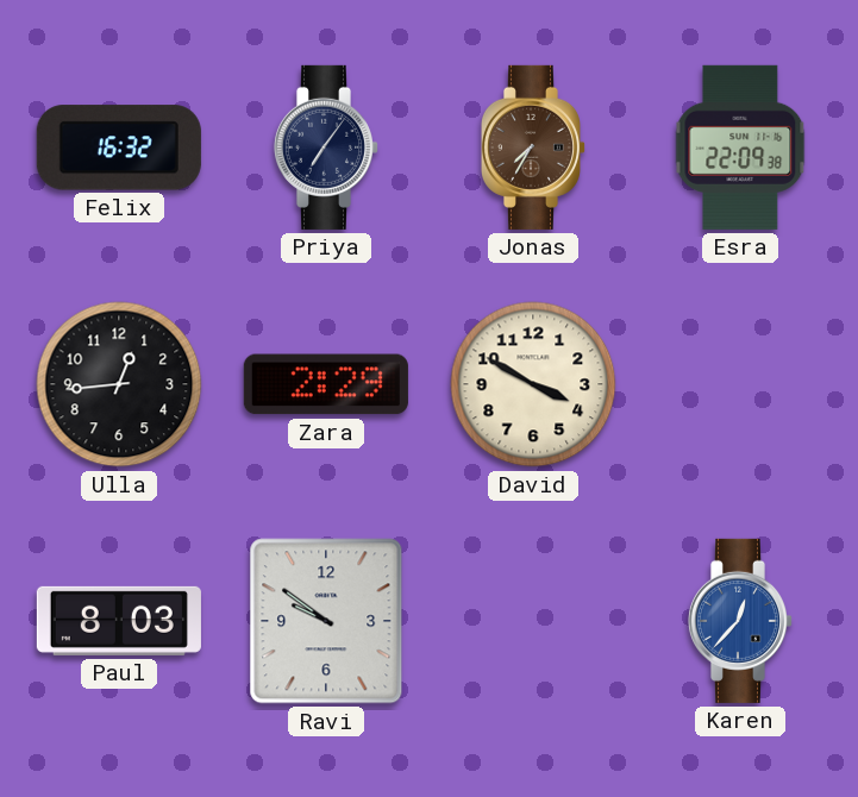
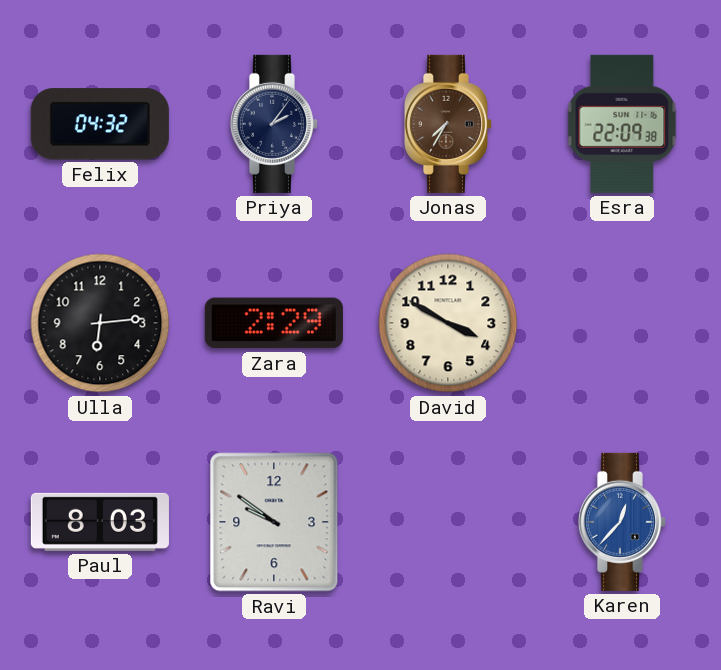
Felix: 16:32 -> 04:32 (100, 124)
Priya: 7:06 -> 2:06 (273, 124)
Ulla: 12:44 -> 6:14 (100, 323)
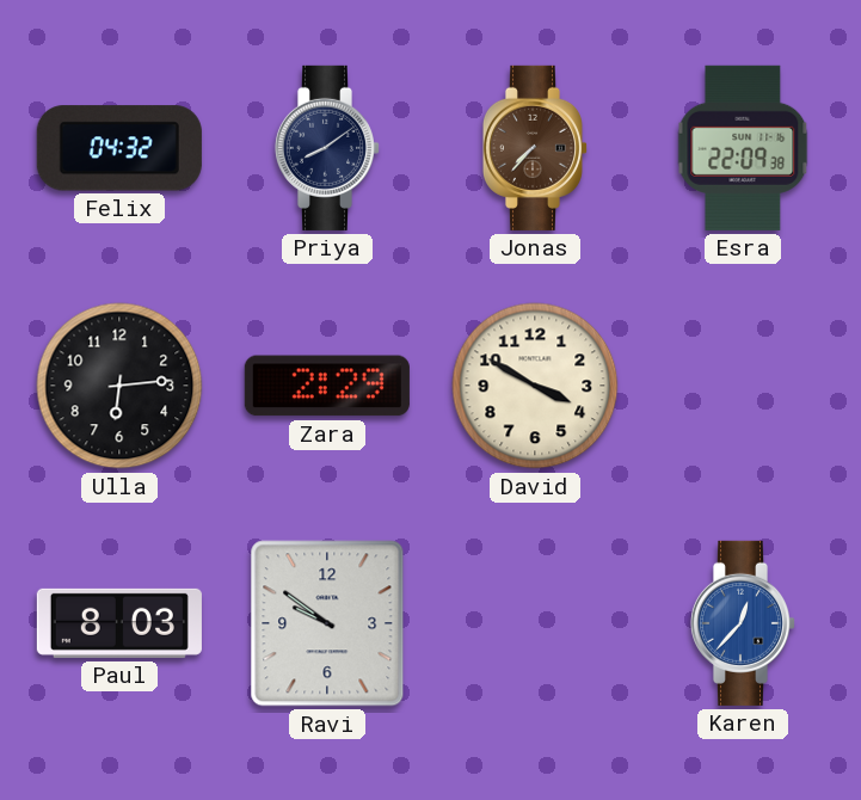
Priya: 2:06 -> 8:09 (326, 148)
Jonas: 7:35 -> 7:37 (534, 148)
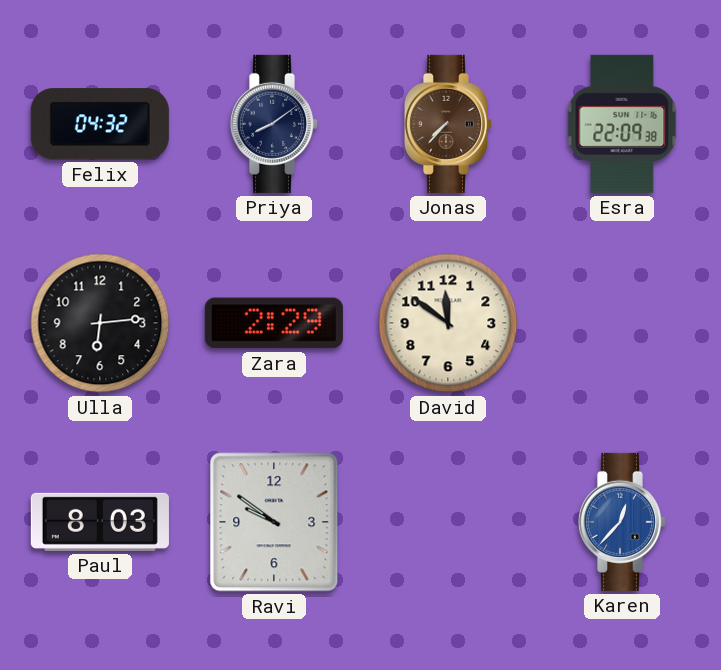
David: 3:50 -> 11:51 (448, 323)
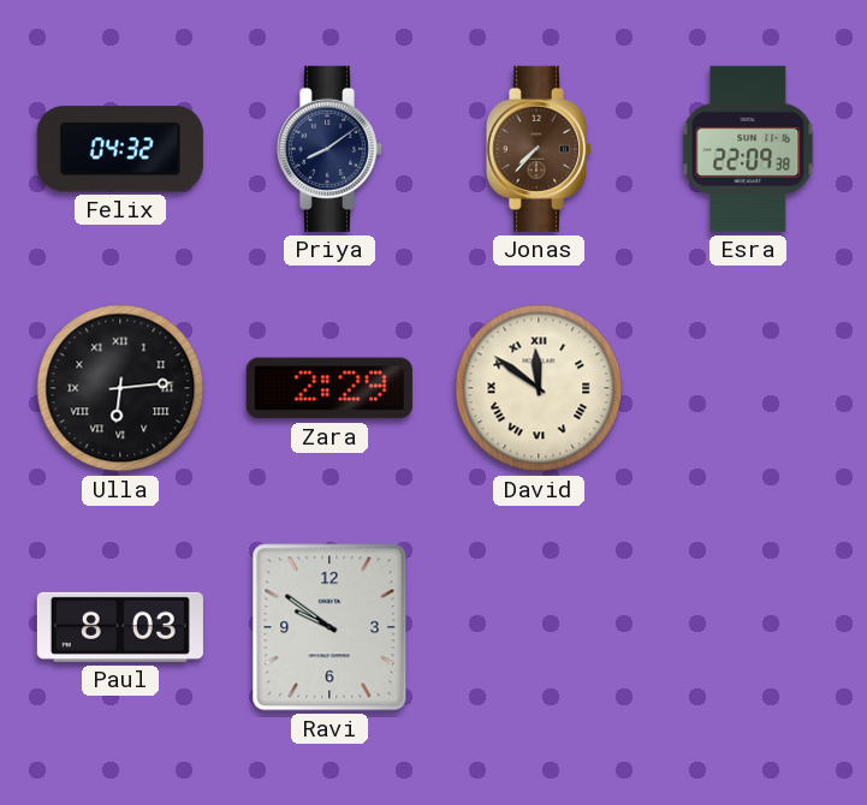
Ulla numerals: Arabic -> Roman (120, 388)
David numerals: Arabic -> Roman (539, 388)
Karen: 12:37 -> none (621, 522)
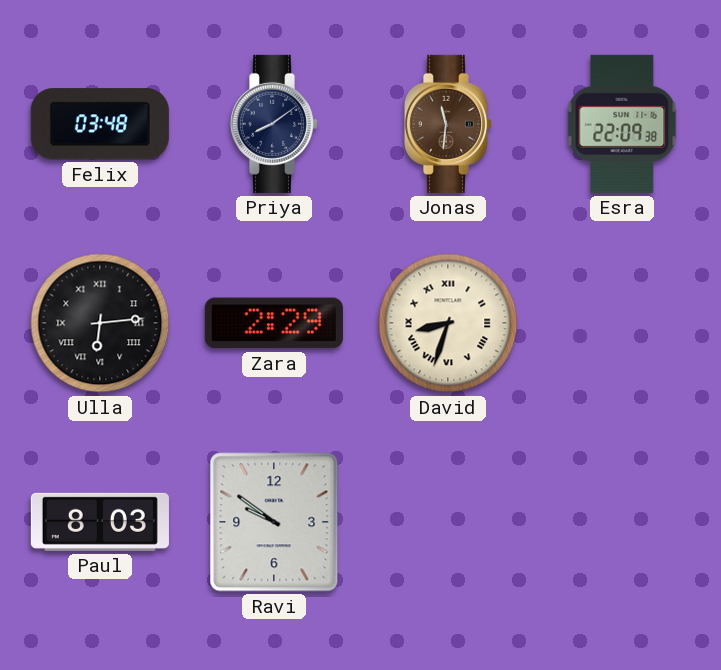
Felix: 04:32 -> 03:48 (100, 124)
Jonas: 7:37 -> 11:31 (447, 124)
David: 11:51 -> 8:33 (448, 323)
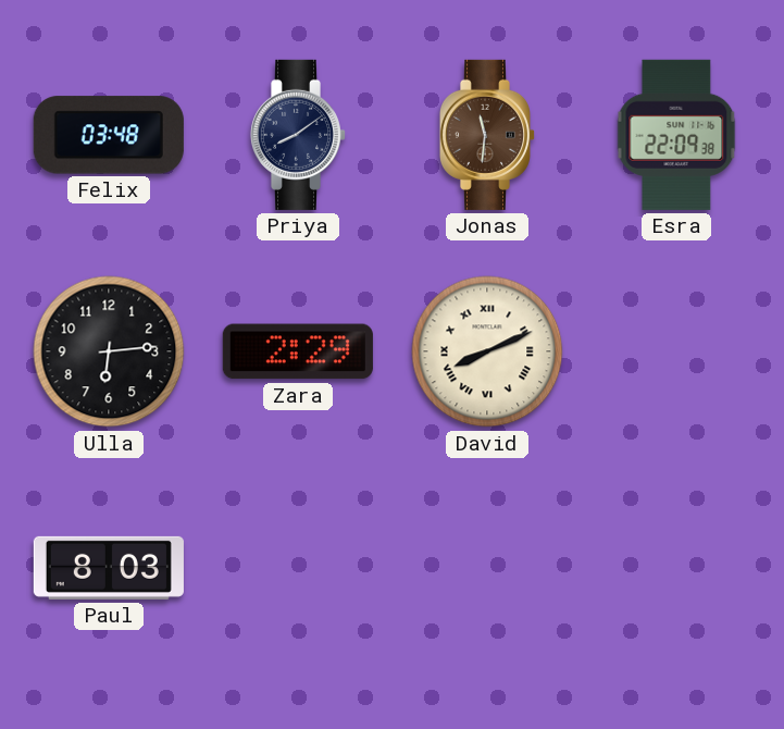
Ulla numerals: Roman -> Arabic (109, 351)
David: 8:33 -> 8:11 (487, 351)
Ravi: 9:51 -> none (274, 522)
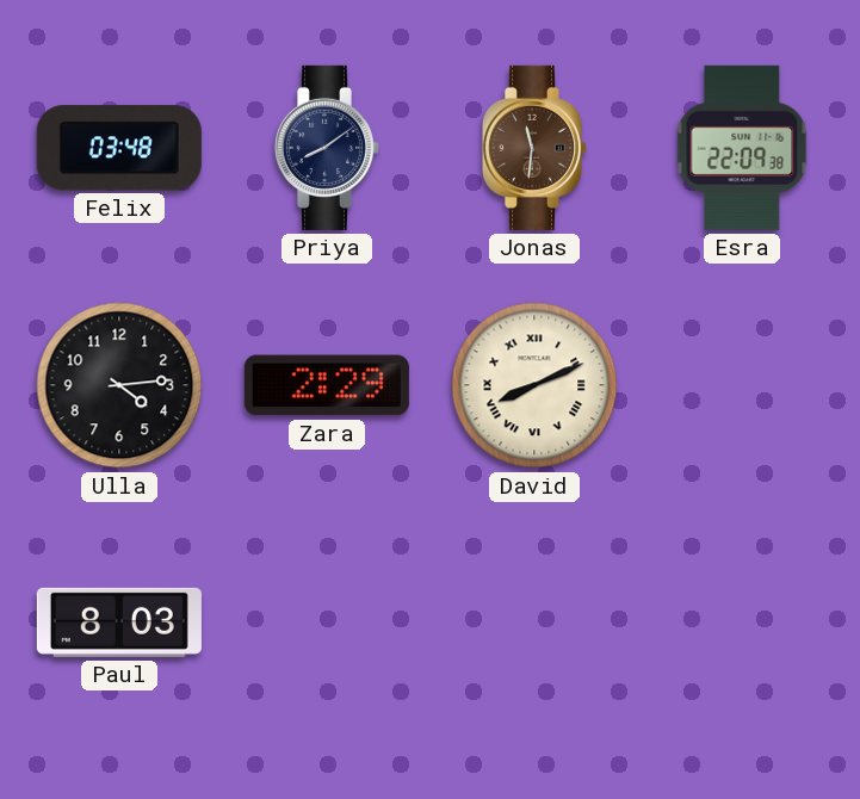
Ulla: 6:14 -> 4:14 (119, 385)
